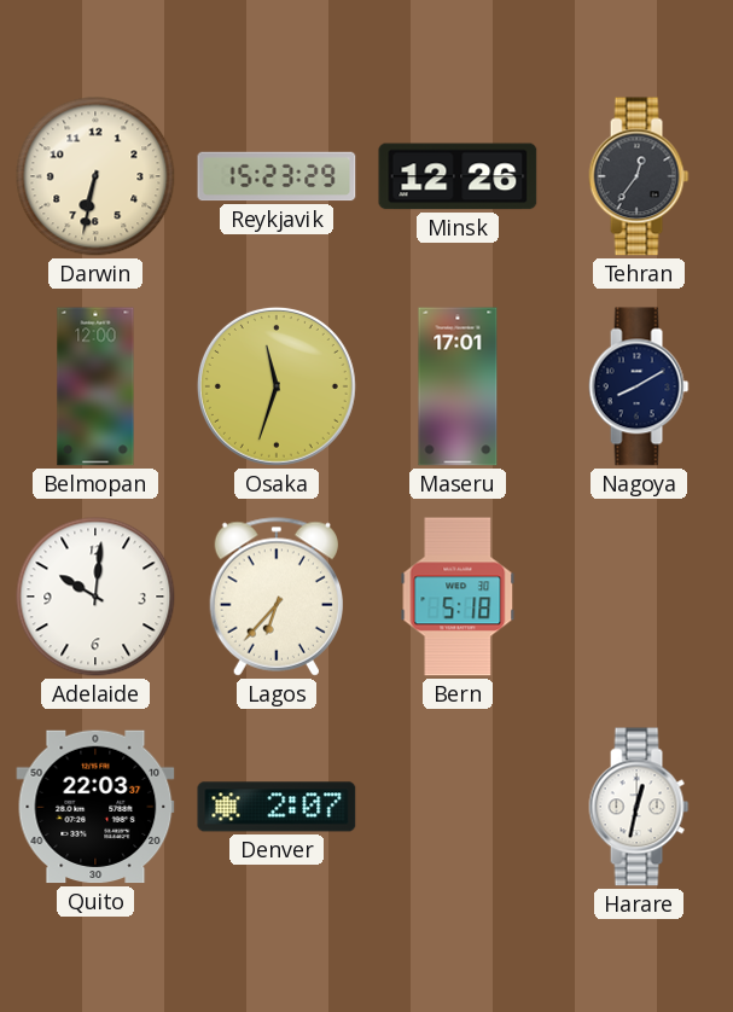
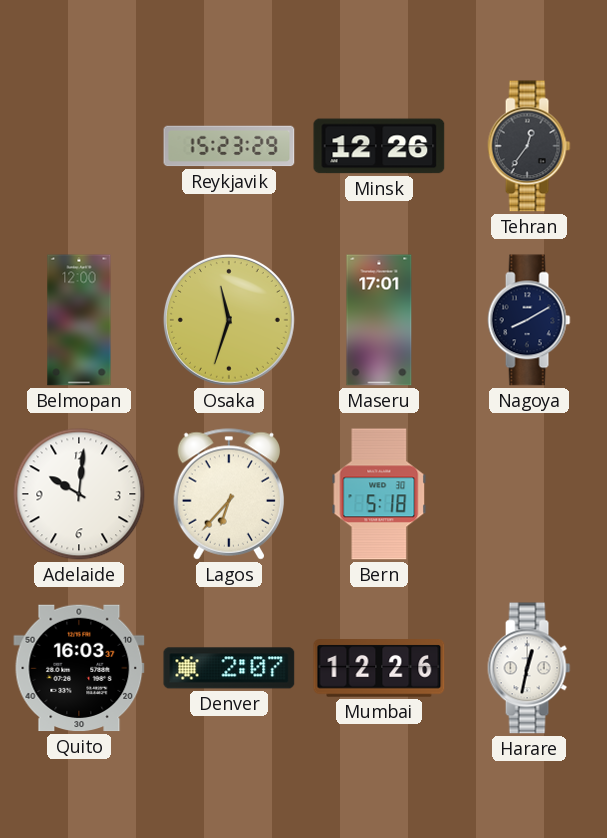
Darwin: 6:32 -> none (95, 176)
Quito: 22:03 -> 16:03 (79, 668)
Mumbai: none -> 12:26 (379, 668)
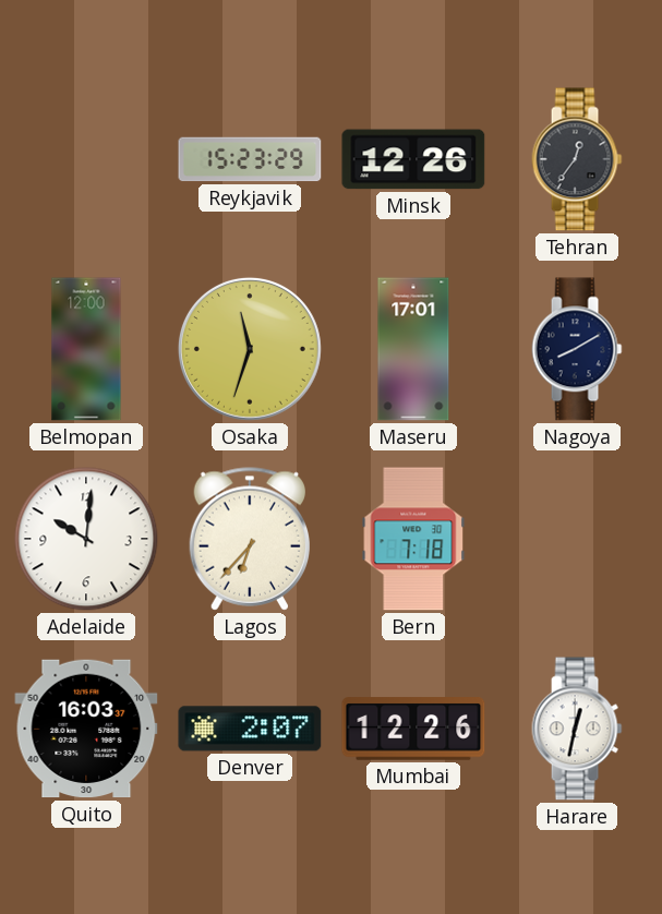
Bern: 5:18 -> 7:18 (413, 539)
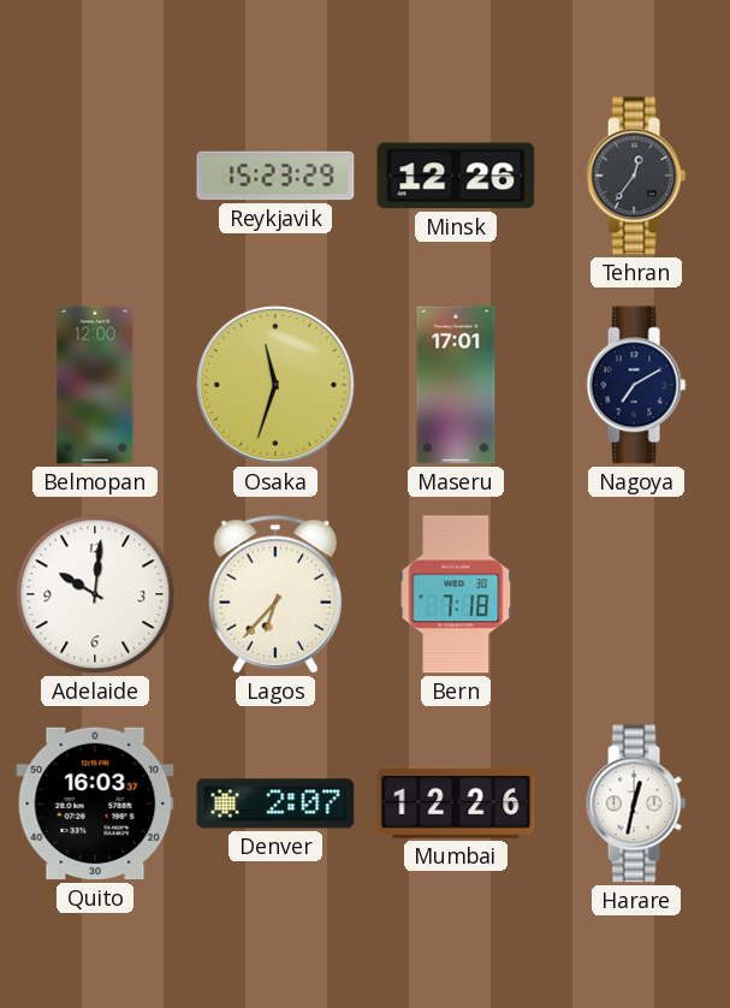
Nagoya: 8:10 -> 7:10 (636, 385)
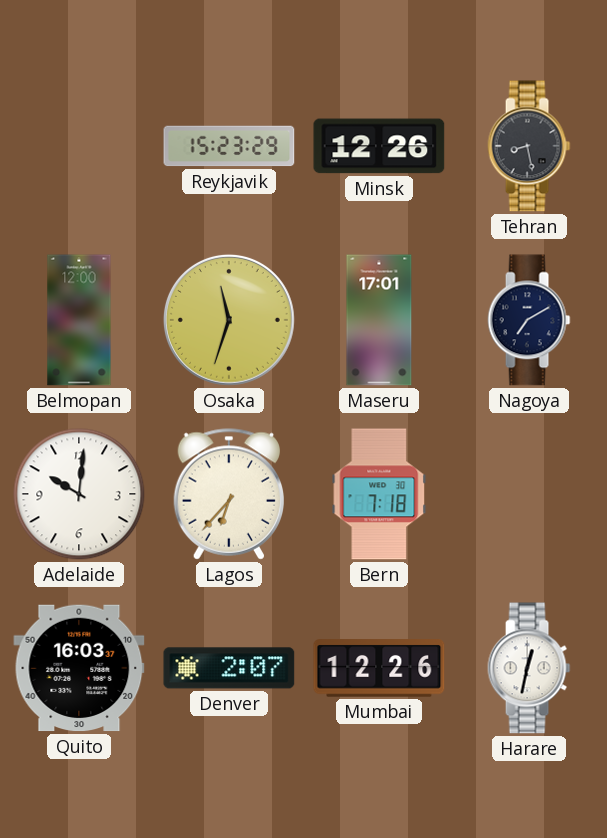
Tehran: 12:36 -> 8:28 (529, 146)
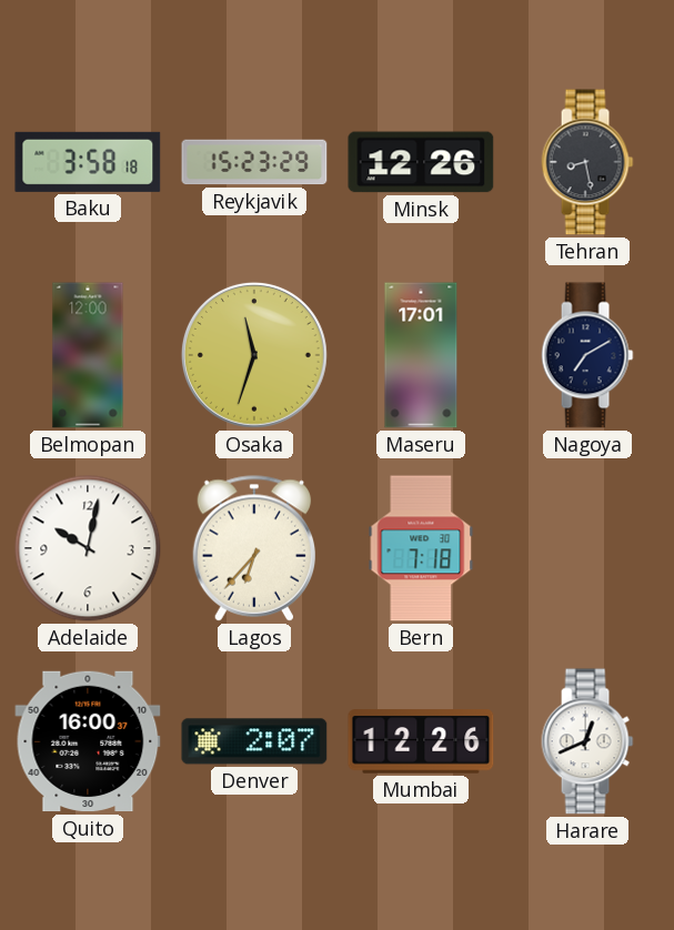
Baku: none -> 3:58 (88, 162)
Adelaide: 10:01 -> 10:02 (88, 548)
Quito: 16:03 -> 16:00 (88, 741)
Harare: 12:32 -> 12:41 (587, 741)
